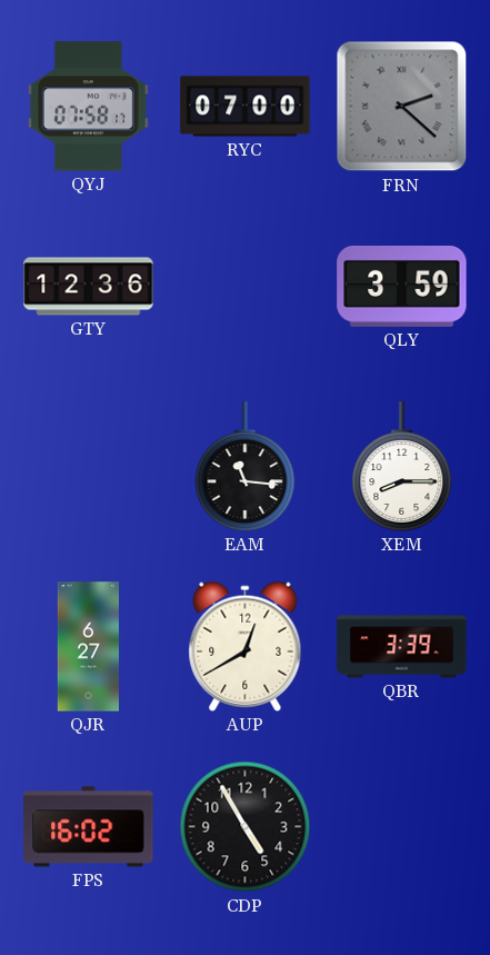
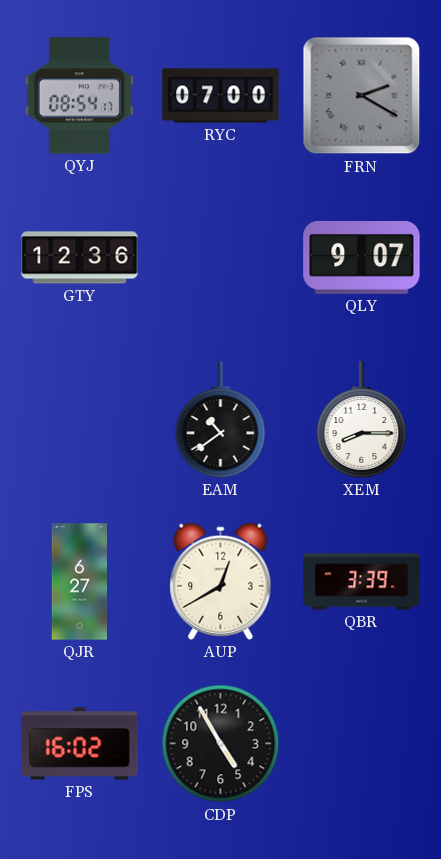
QYJ: 07:58 -> 08:54 (79, 96)
FRN: 2:22 -> 2:20 (362, 96)
QLY: 3:59 -> 9:07 (362, 257)
EAM: 11:16 -> 10:39 (221, 420)
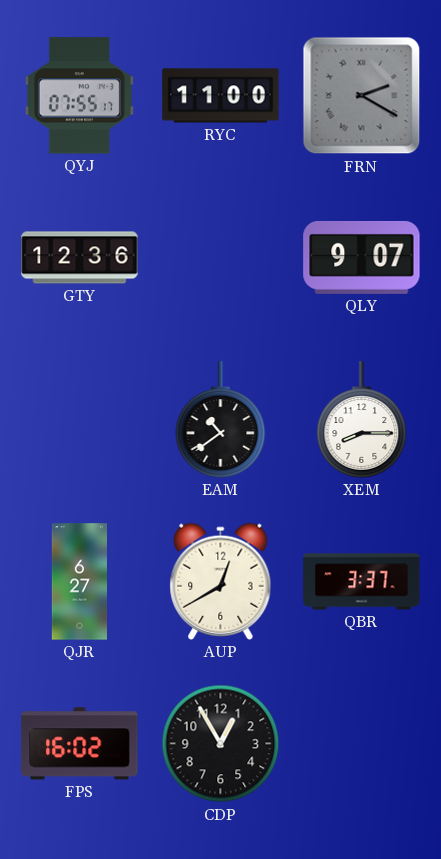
QYJ: 08:54 -> 07:55 (79, 96)
RYC: 07:00 -> 11:00 (221, 96)
QBR: 3:39 -> 3:37 (362, 582)
CDP: 4:55 -> 12:55 (221, 744)
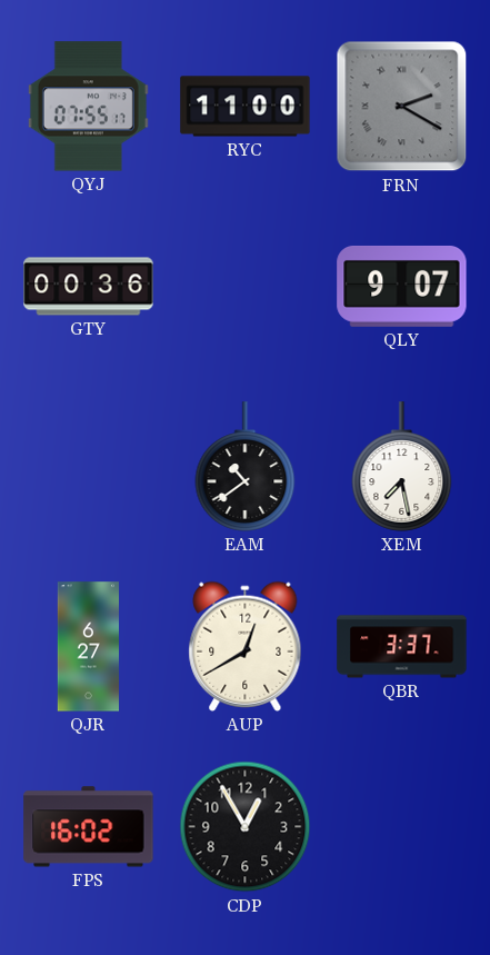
GTY: 12:36 -> 00:36 (89, 287)
XEM: 8:15 -> 7:28 (402, 467)
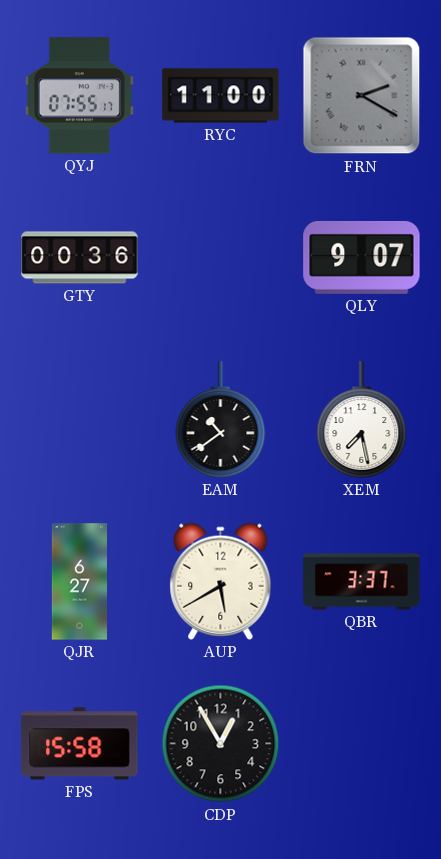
AUP: 12:40 -> 5:40 (221, 581)
FPS: 16:02 -> 15:58 (80, 744)
